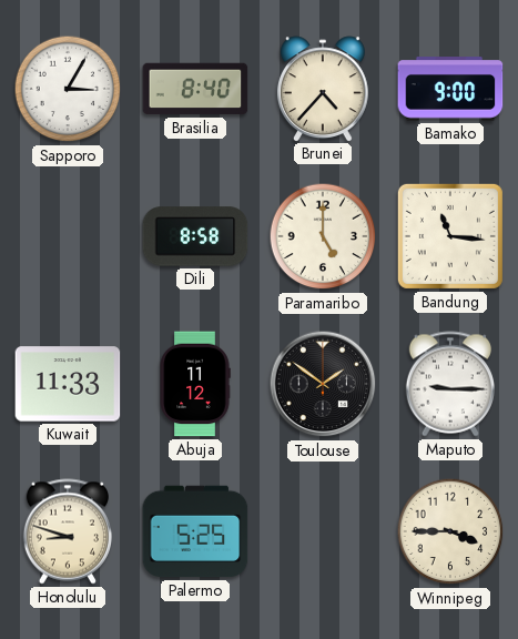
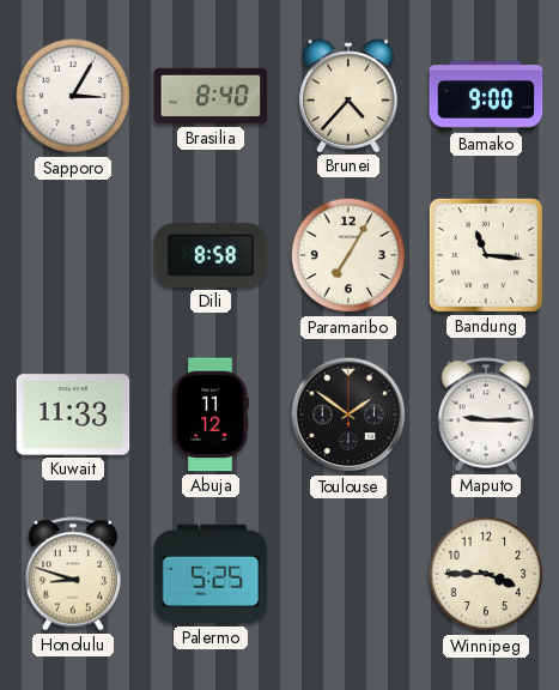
Paramaribo: 5:00 -> 7:05 (348, 255)
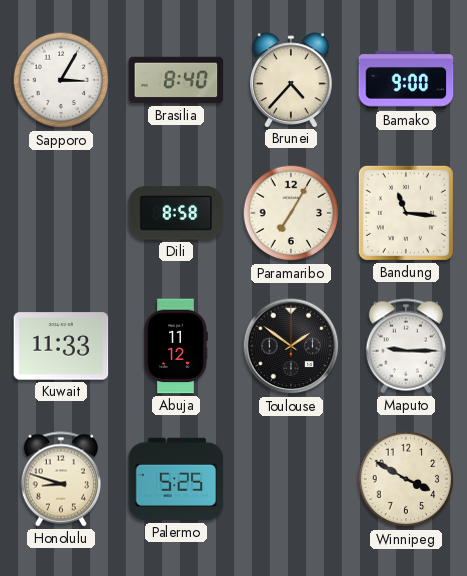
Winnipeg: 3:45 -> 3:50 (406, 479)
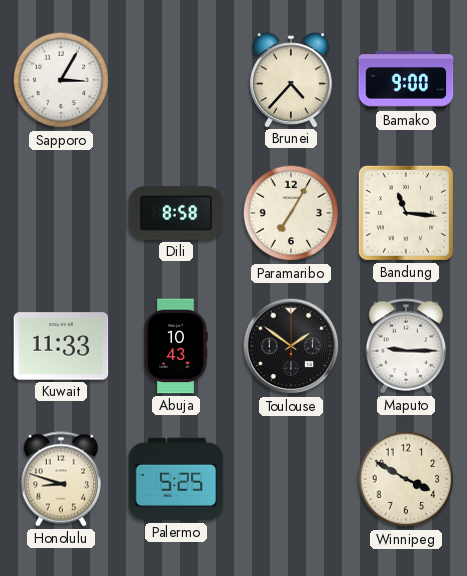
Brasilia: 8:40 -> none (176, 80)
Abuja: 11:12 -> 10:43 (176, 346)
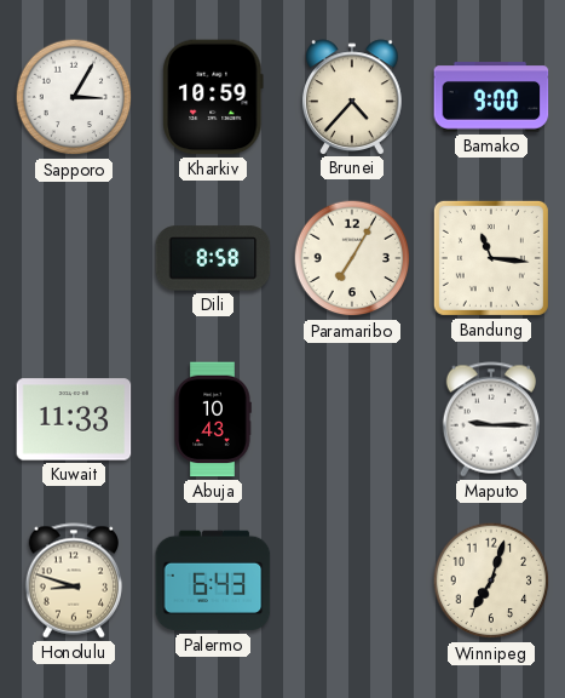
Kharkiv: none -> 10:59 (213, 97)
Toulouse: 1:51 -> none (291, 346)
Palermo: 5:25 -> 6:43 (213, 580)
Winnipeg: 3:50 -> 7:03 (491, 580)
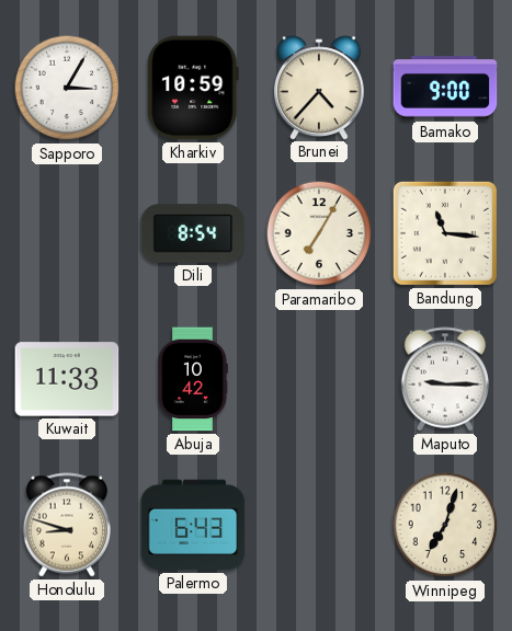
Dili: 8:58 -> 8:54 (193, 233)
Abuja: 10:43 -> 10:42 (193, 379)
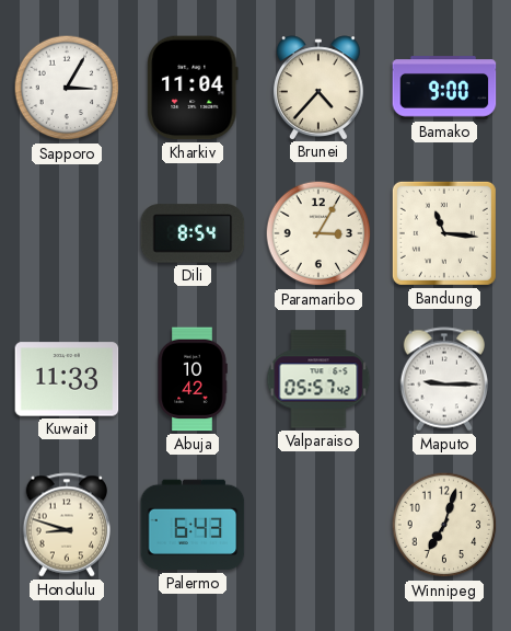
Kharkiv: 10:59 -> 11:04 (193, 88)
Paramaribo: 7:05 -> 3:05 (318, 233)
Valparaiso: none -> 05:57 (318, 379)
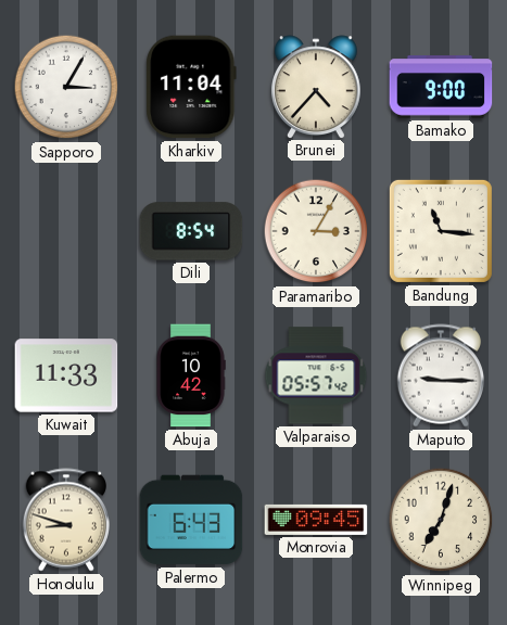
Monrovia: none -> 09:45 (316, 520)
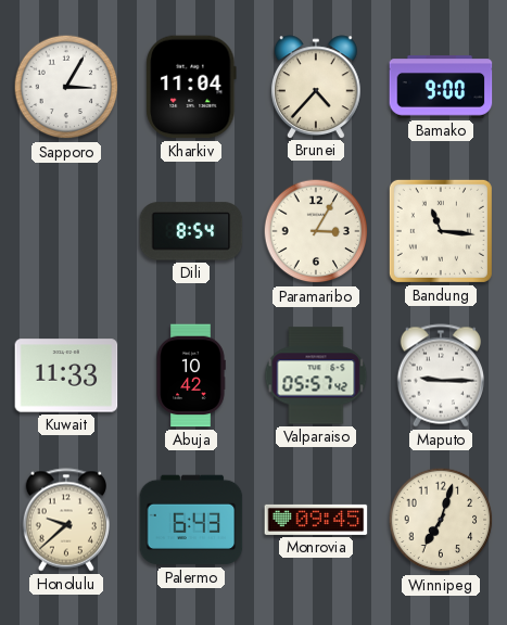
Honolulu: 8:48 -> 9:38 (65, 520)
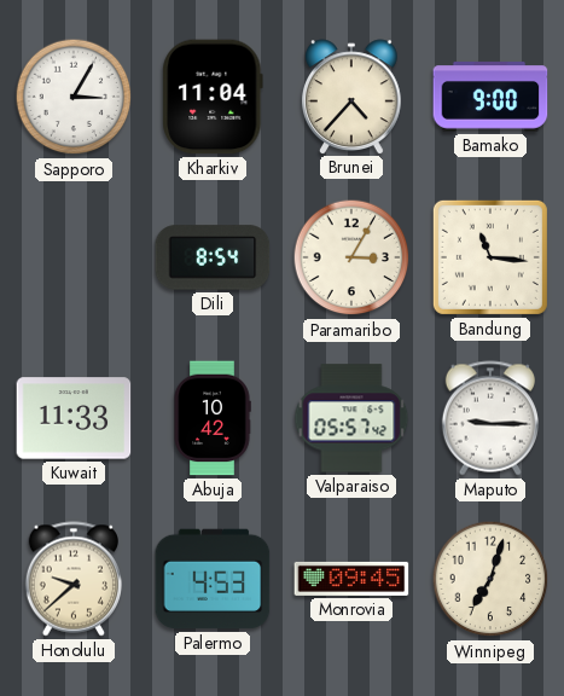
Palermo: 6:43 -> 4:53 (213, 579)
